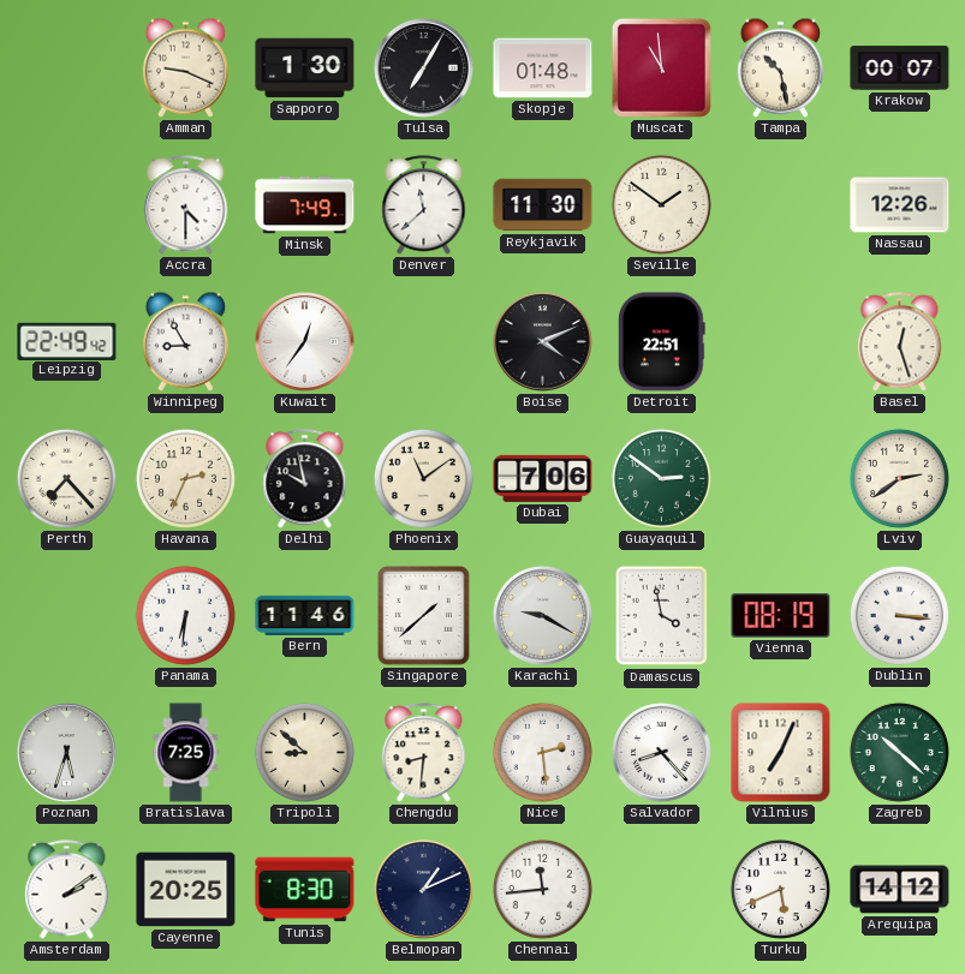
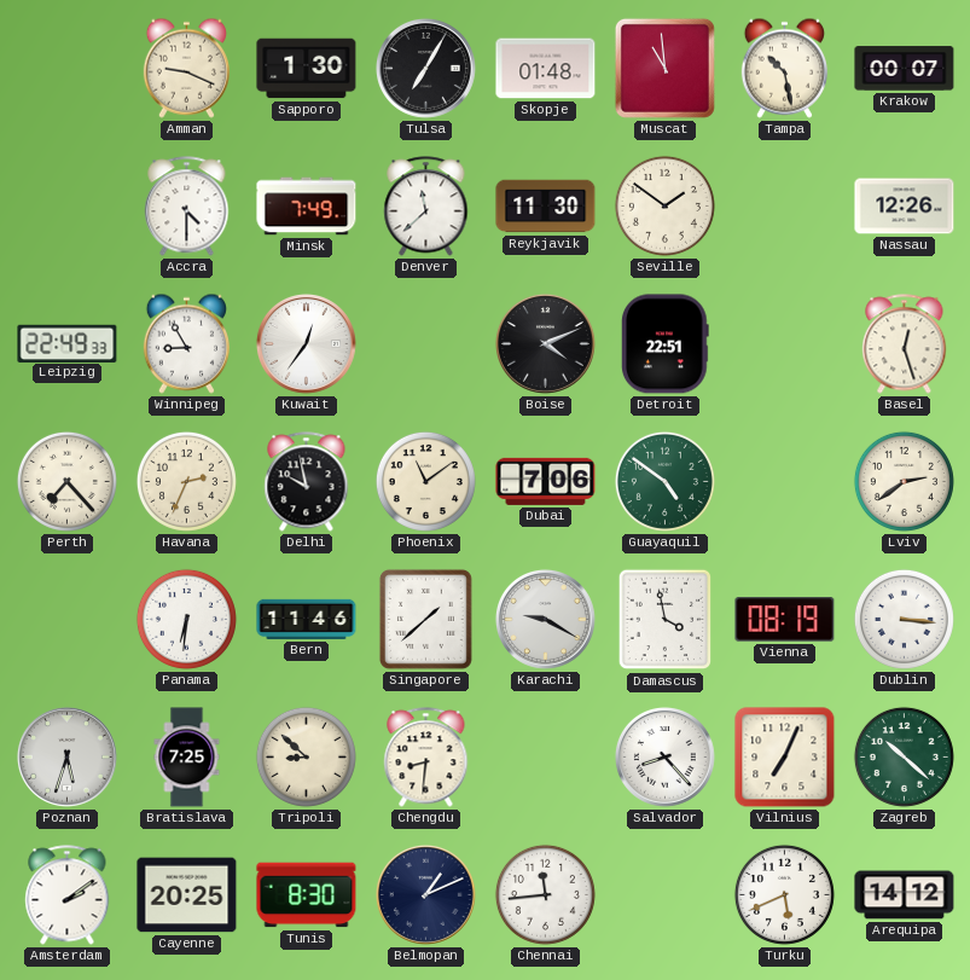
Leipzig: 22:49:42 -> 22:49:33 (68, 343)
Guayaquil: 2:51 -> 4:51 (664, 481)
Nice: 2:29 -> none (542, 752)
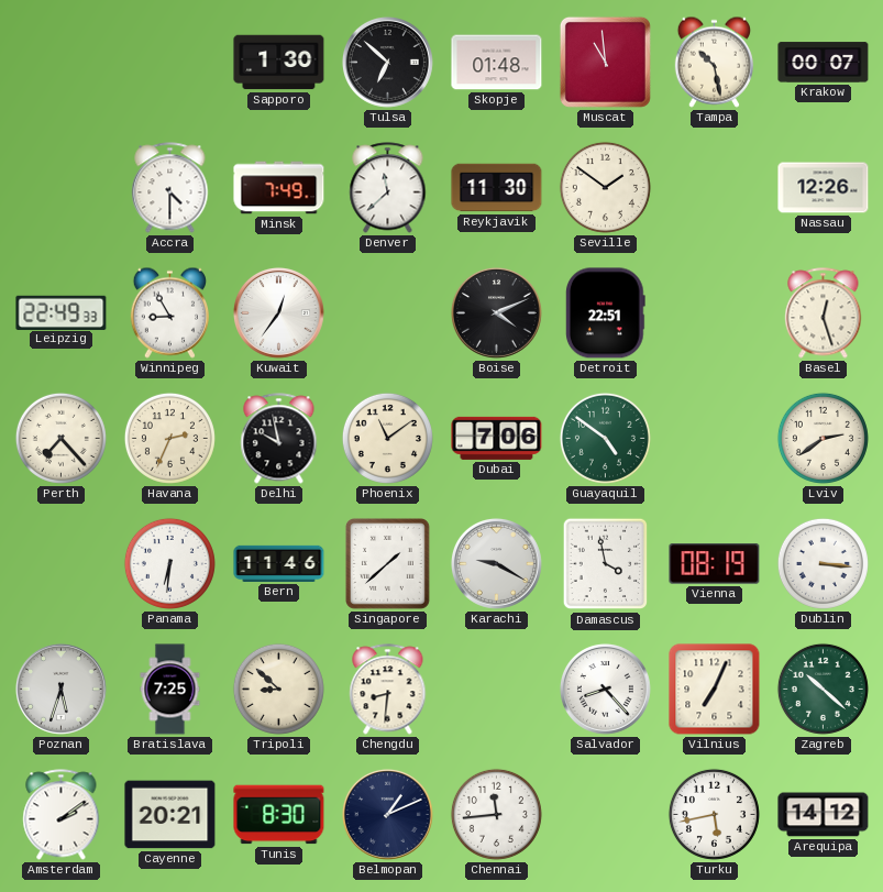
Amman: 9:19 -> none (186, 68)
Tulsa: 7:05 -> 6:52 (387, 62)
Cayenne: 20:25 -> 20:21 (170, 815)
Turku: 5:41 -> 5:43 (714, 814)
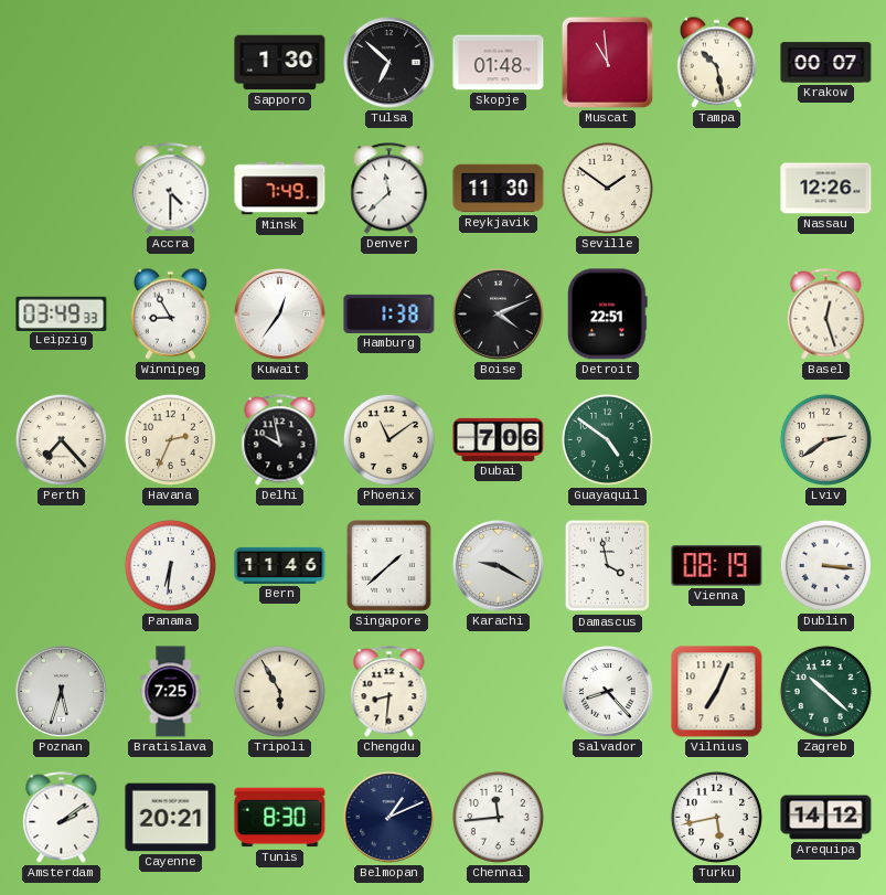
Leipzig: 22:49 -> 03:49 (62, 313)
Hamburg: none -> 1:38 (389, 313)
Tripoli: 8:52 -> 5:55 (279, 691)
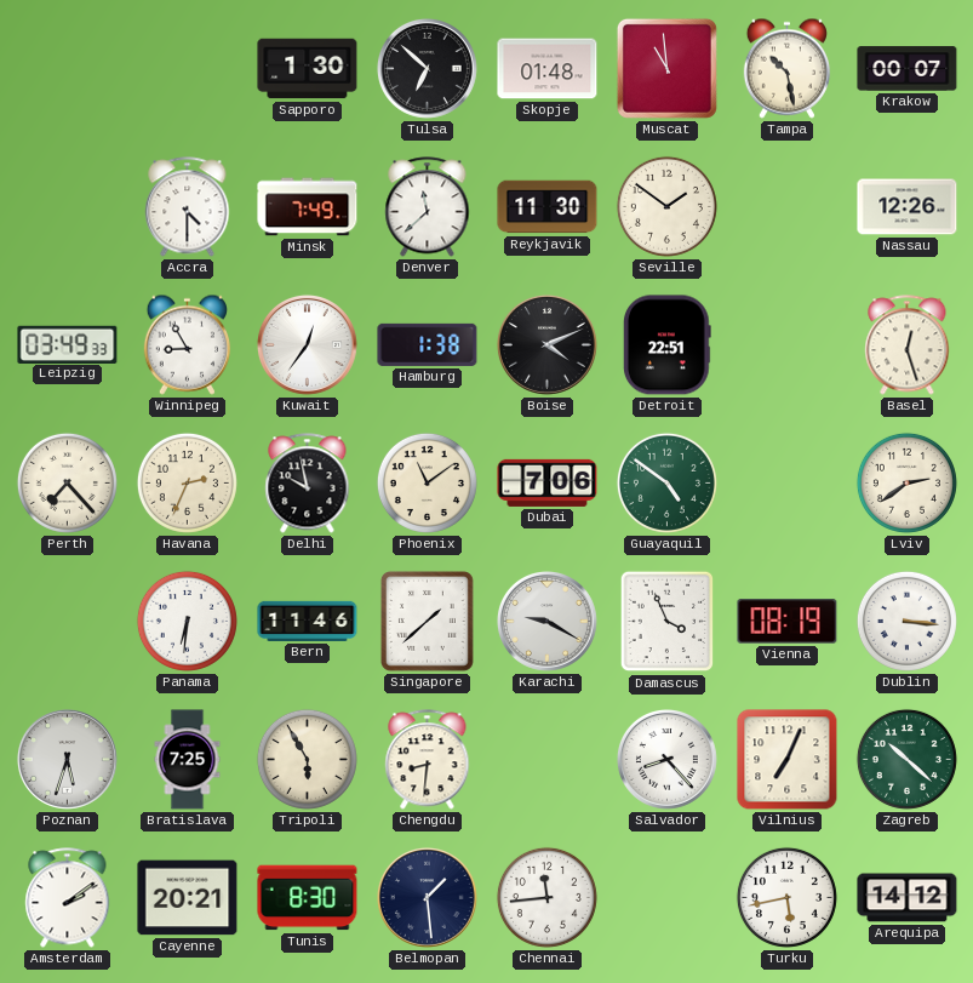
Damascus: 3:58 -> 3:56 (668, 622)
Belmopan: 1:11 -> 1:29 (427, 897)
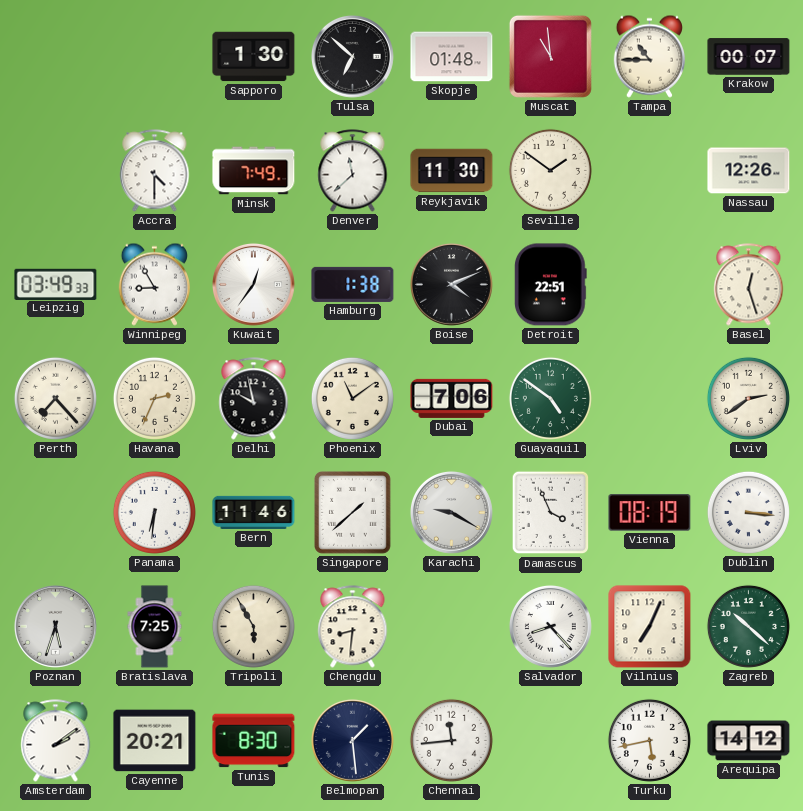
Tampa: 10:28 -> 10:45 (649, 56)
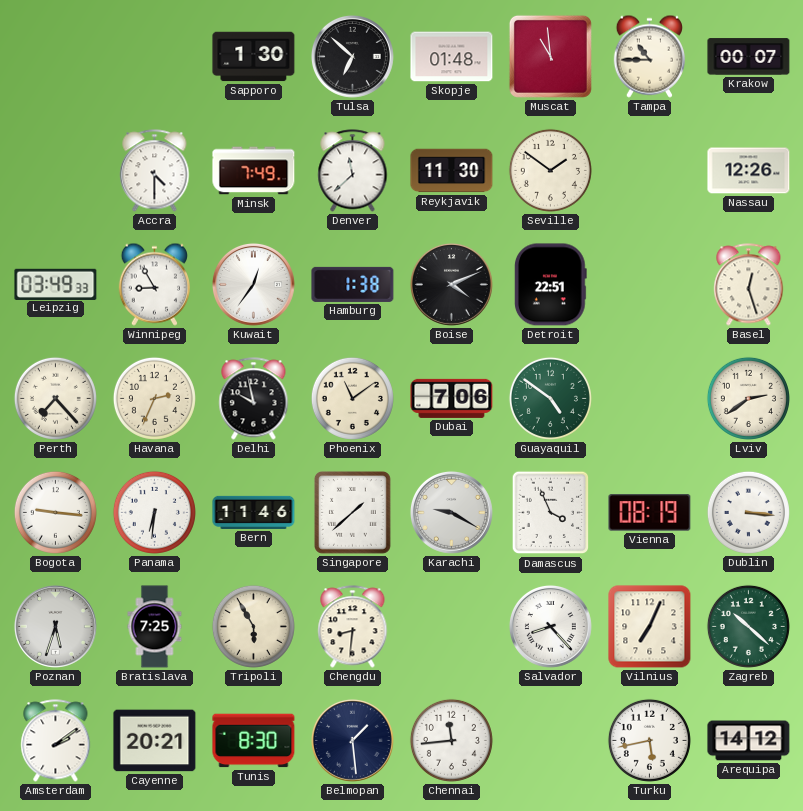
Bogota: none -> 9:16 (55, 512)
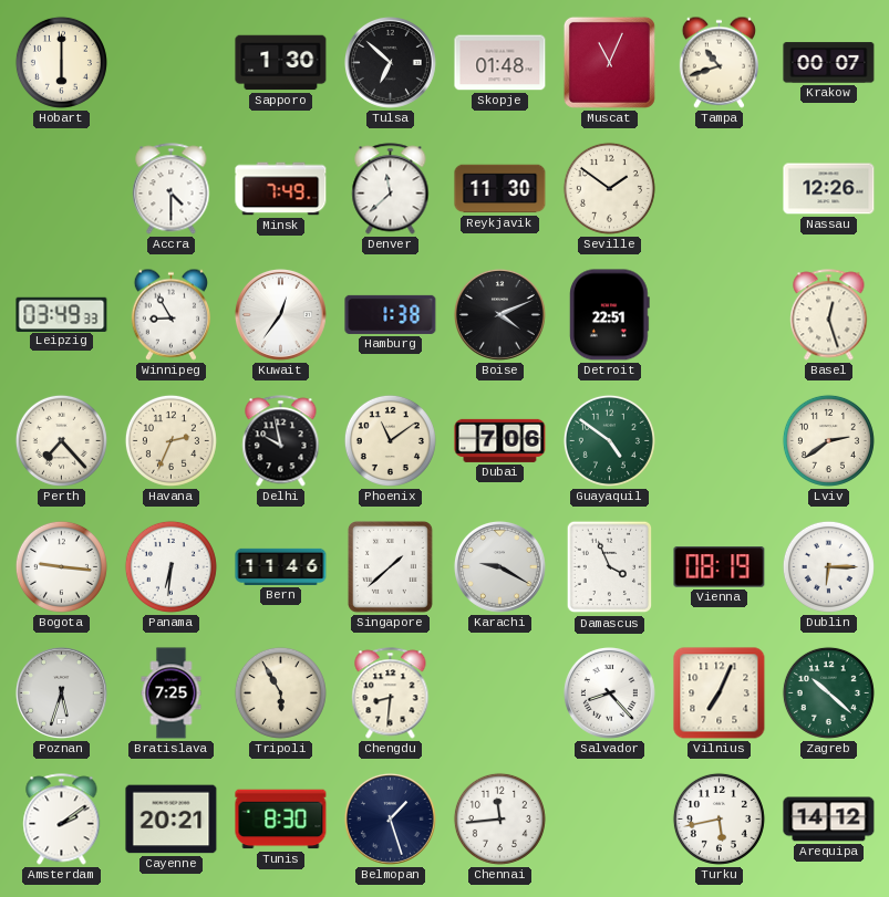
Hobart: none -> 6:00 (61, 62)
Muscat: 10:59 -> 11:04 (609, 62)
Tampa: 10:45 -> 10:42 (719, 62)
Dublin: 3:16 -> 6:15 (828, 566)
Belmopan: 1:29 -> 1:27 (390, 818)
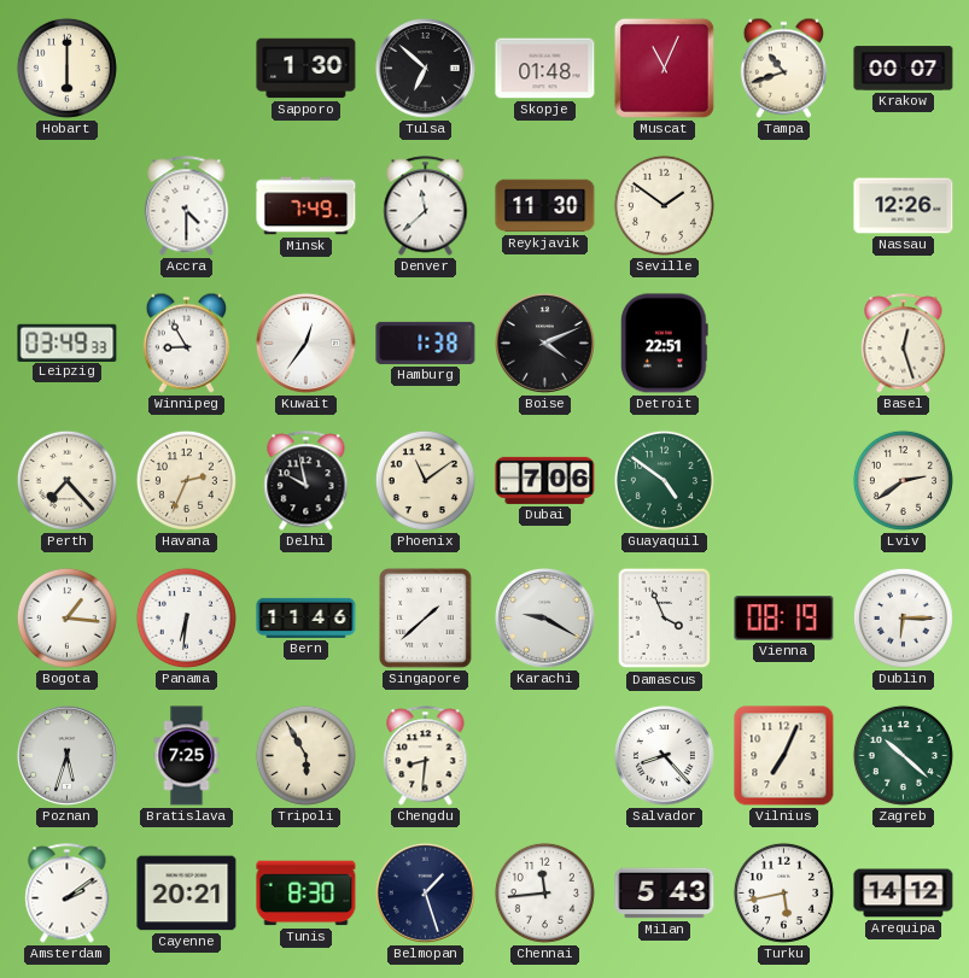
Bogota: 9:16 -> 1:16 (66, 617)
Milan: none -> 5:43 (665, 894)
